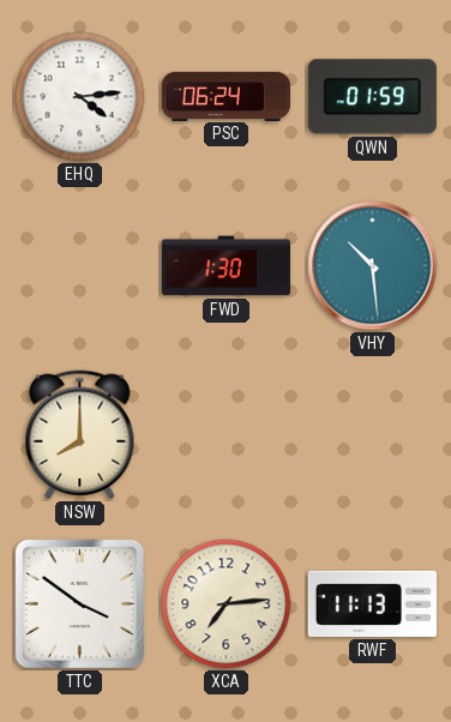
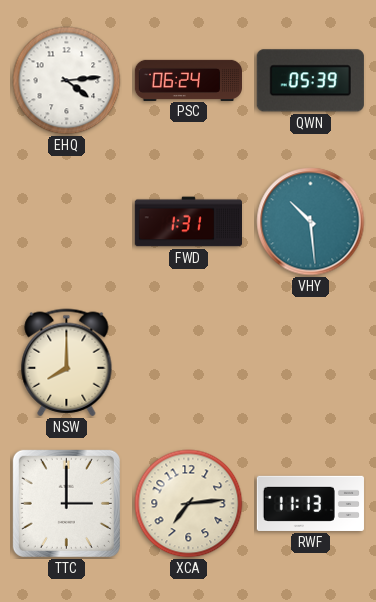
QWN: 01:59 -> 05:39 (310, 81)
FWD: 1:30 -> 1:31 (188, 222)
TTC: 3:51 -> 3:00 (66, 503)
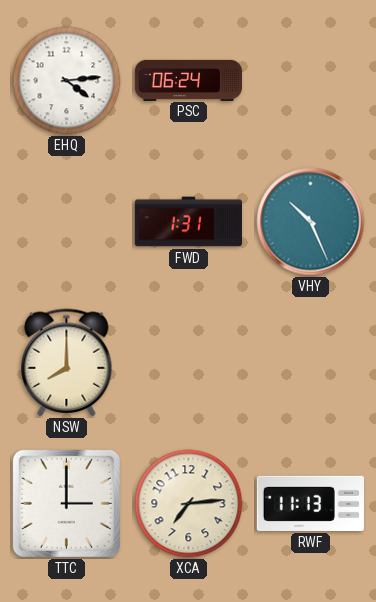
QWN: 05:39 -> none (310, 81)
VHY: 10:29 -> 10:26 (311, 222)
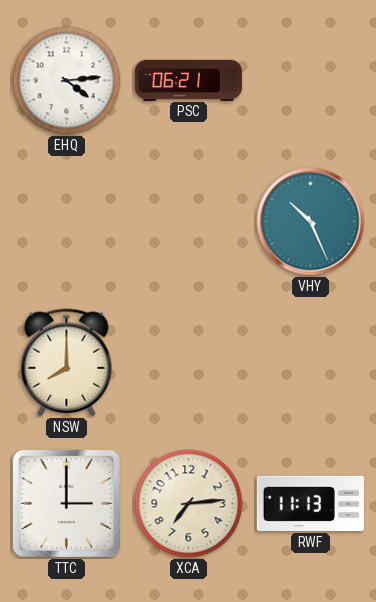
PSC: 06:24 -> 06:21 (188, 80)
FWD: 1:31 -> none (188, 222)
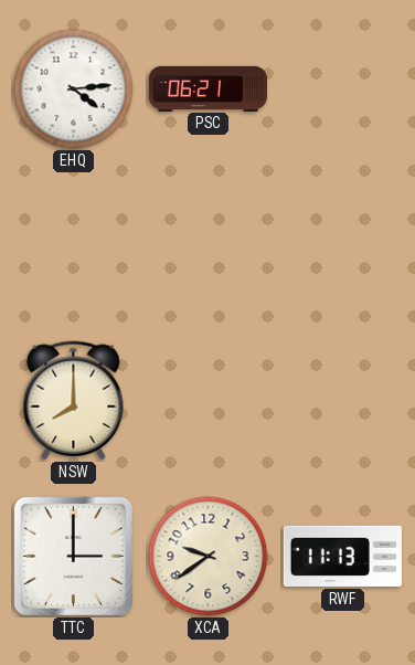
VHY: 10:26 -> none (311, 222)
XCA: 7:14 -> 9:39 (209, 557)
